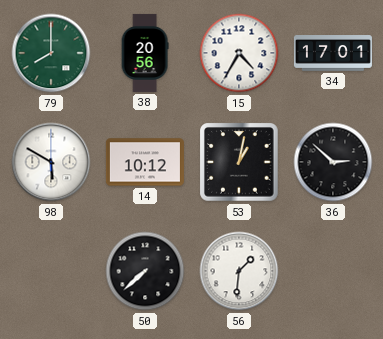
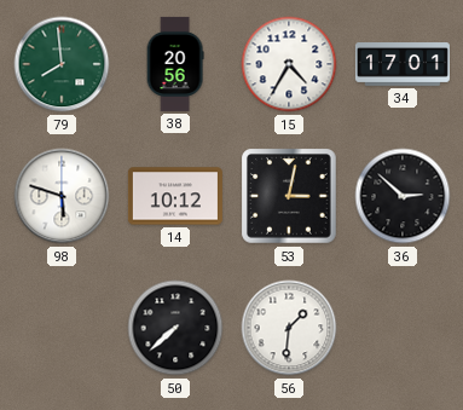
79: 8:00 -> 7:59 (62, 64)
98: 5:50 -> 5:48 (62, 196)
53: 1:02 -> 3:02 (289, 196)
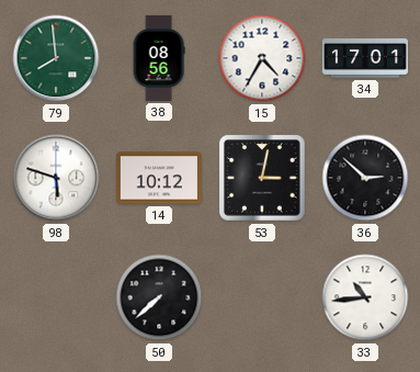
38: 20:56 -> 08:56 (159, 58)
56: 1:31 -> none (289, 328)
33: none -> 10:44 (365, 297)
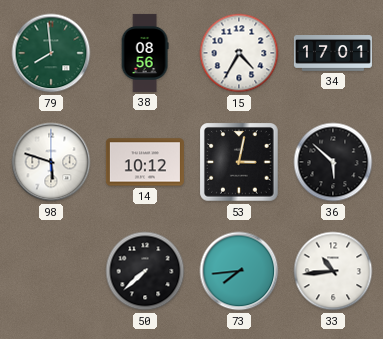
36: 2:52 -> 5:52 (333, 162)
73: none -> 7:44 (239, 271)
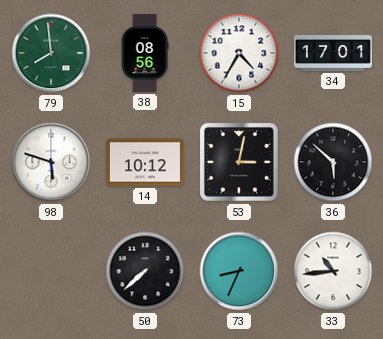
73: 7:44 -> 8:34 (239, 271)
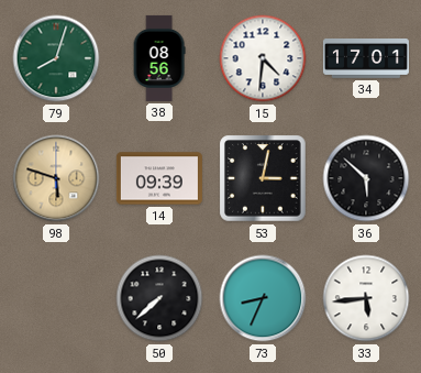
79: 7:59 -> 8:03 (56, 58)
15: 4:35 -> 4:31 (263, 58)
98 dial: white -> champagne (56, 178)
14: 10:12 -> 09:39 (159, 178)
33: 10:44 -> 5:44 (366, 298)
